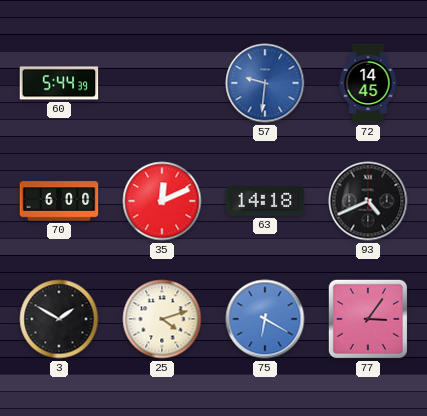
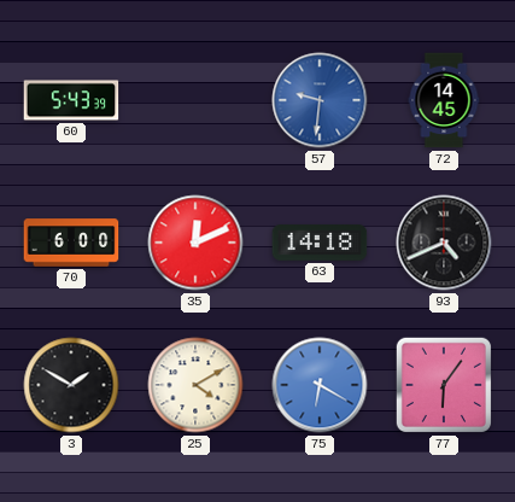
60: 5:44 -> 5:43 (71, 100)
25: 4:12 -> 4:10 (195, 385)
77: 3:06 -> 6:06 (444, 385)
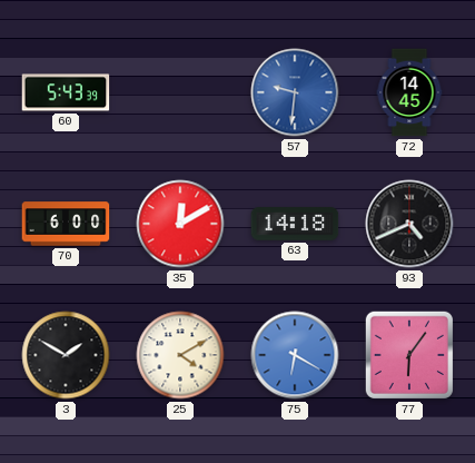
35: 12:11 -> 12:10 (180, 224)
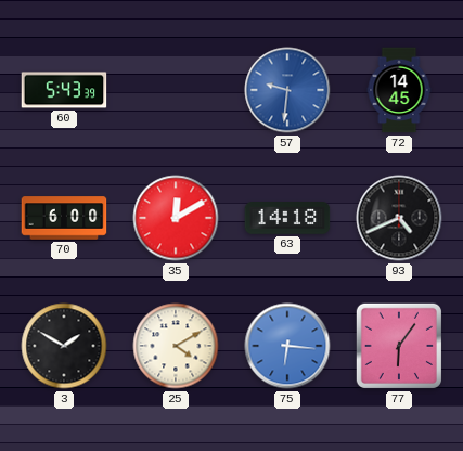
75: 6:20 -> 6:16 (287, 346)
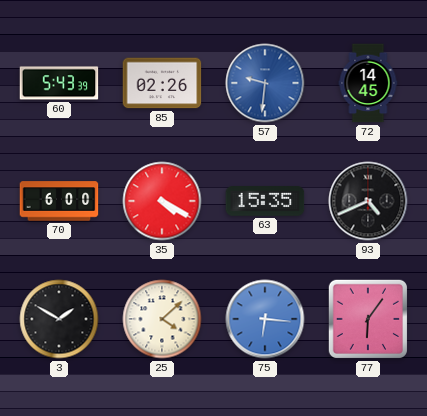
85: none -> 02:26 (162, 83)
35: 12:10 -> 4:20 (162, 201)
63: 14:18 -> 15:35 (265, 201)
25: 4:10 -> 4:08 (162, 319)
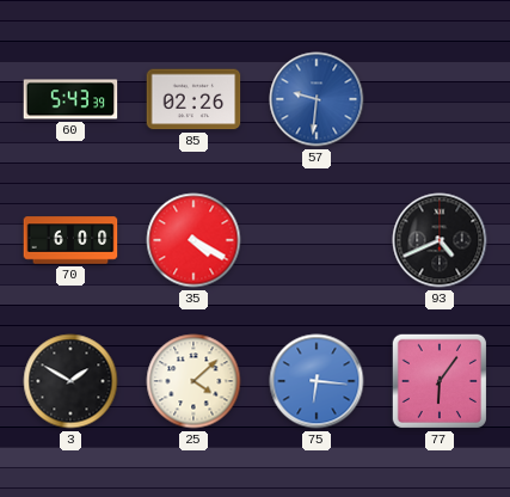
72: 14:45 -> none (368, 83)
63: 15:35 -> none (265, 201)
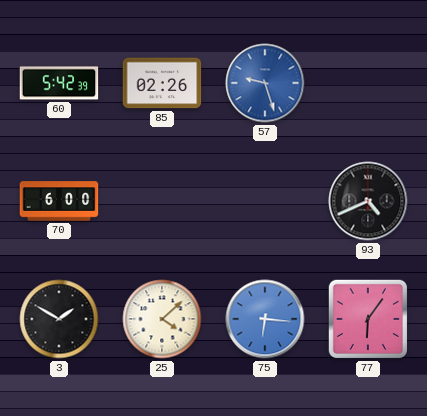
60: 5:43 -> 5:42 (59, 83)
57: 9:31 -> 9:27 (265, 83)
35: 4:20 -> none (193, 240)
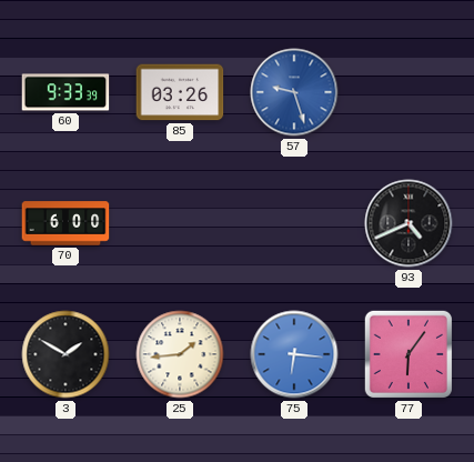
60: 5:42 -> 9:33 (65, 92)
85: 02:26 -> 03:26 (180, 92)
25: 4:08 -> 1:44 (180, 354)
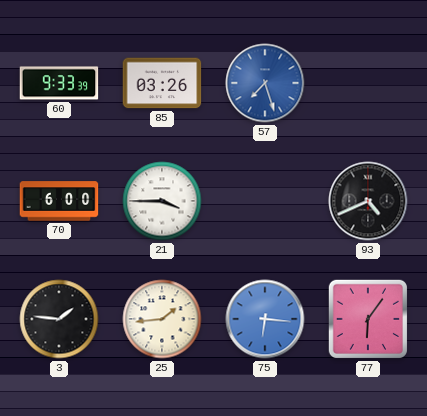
57: 9:27 -> 7:27 (265, 83)
21: none -> 3:45 (162, 201)
3: 1:50 -> 1:46 (59, 319)
